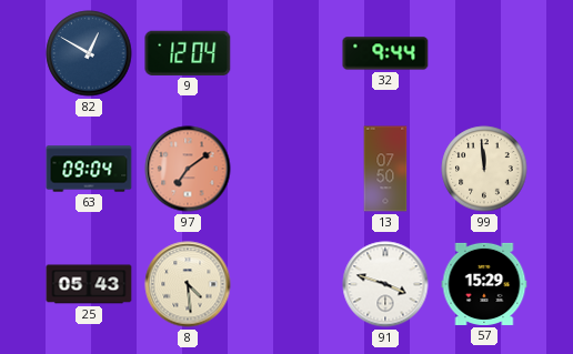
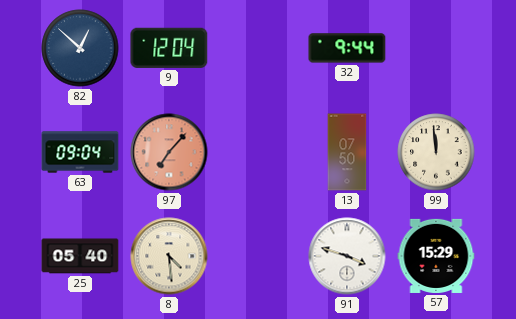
82: 12:50 -> 12:52 (80, 48)
97: 7:09 -> 7:07 (169, 152)
25: 05:43 -> 05:40 (80, 256)
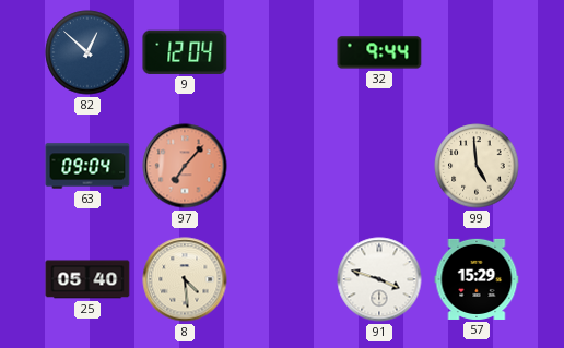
13: 07:50 -> none (347, 152)
99: 11:59 -> 4:59 (477, 166)
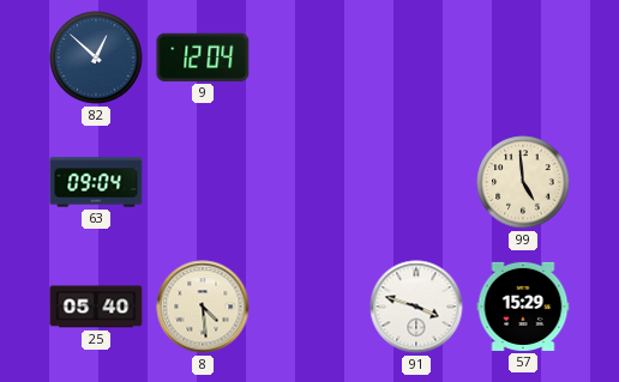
32: 9:44 -> none (379, 52)
97: 7:07 -> none (185, 166)
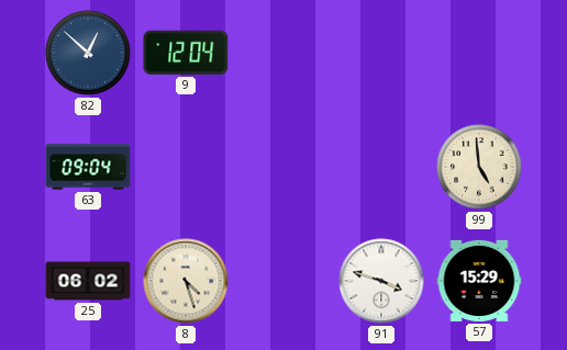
25: 05:40 -> 06:02 (88, 281)
8: 4:29 -> 4:27 (186, 281)
